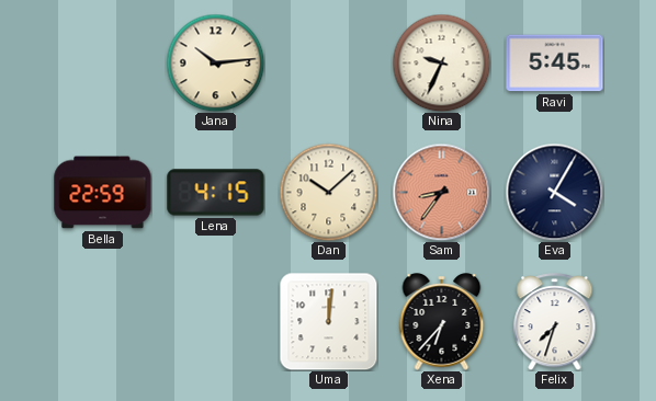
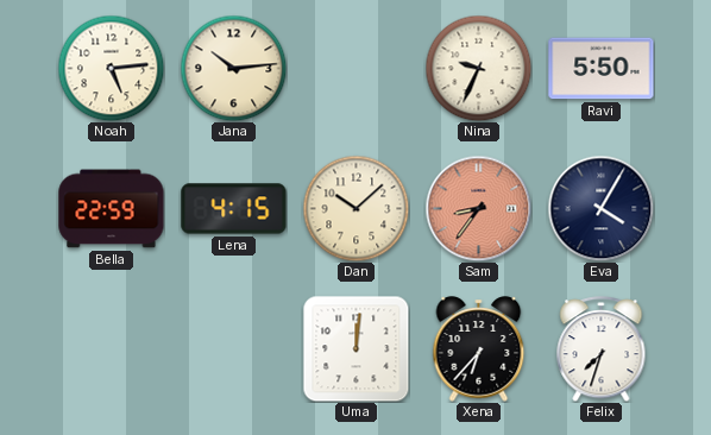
Noah: none -> 5:14 (111, 68)
Ravi: 5:45 -> 5:50 (602, 69)
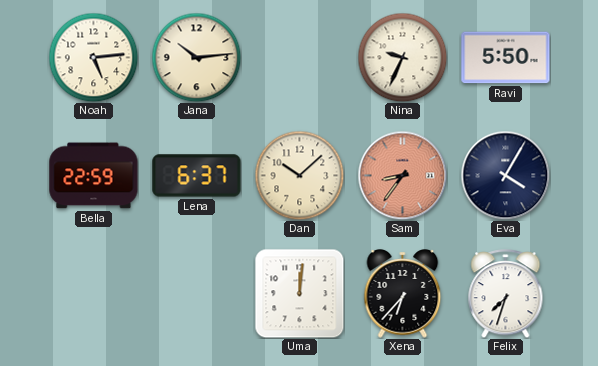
Lena: 4:15 -> 6:37 (197, 176)
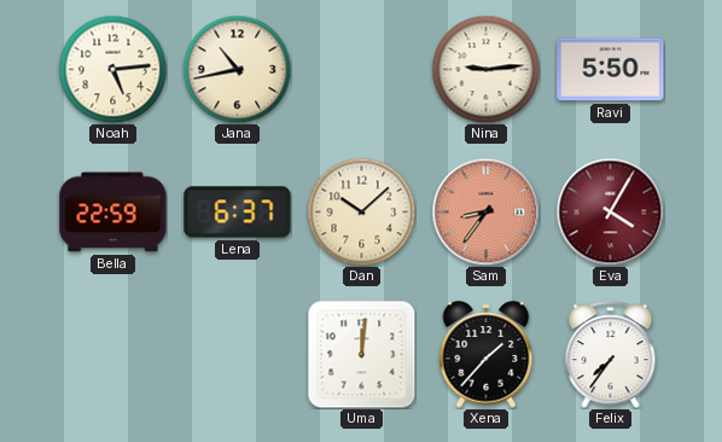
Jana: 10:14 -> 10:43 (237, 69)
Nina: 9:34 -> 9:14 (485, 69)
Eva dial: navy -> burgundy (610, 211)
Xena: 6:37 -> 1:37 (487, 355)
Felix: 7:33 -> 7:36 (611, 355)
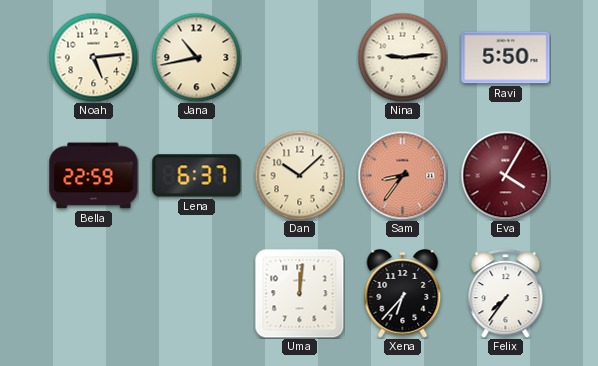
Xena: 1:37 -> 6:37 (403, 294)
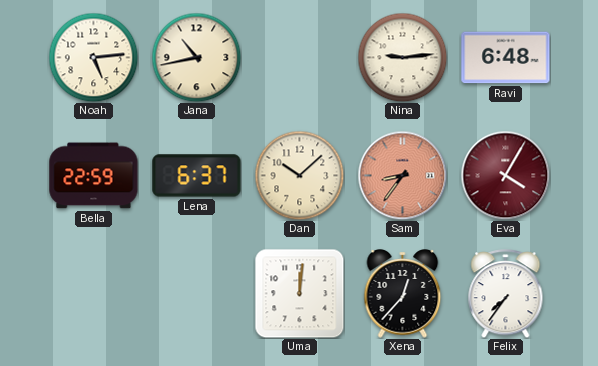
Ravi: 5:50 -> 6:48 (506, 58)
Xena: 6:37 -> 12:37 (403, 294)
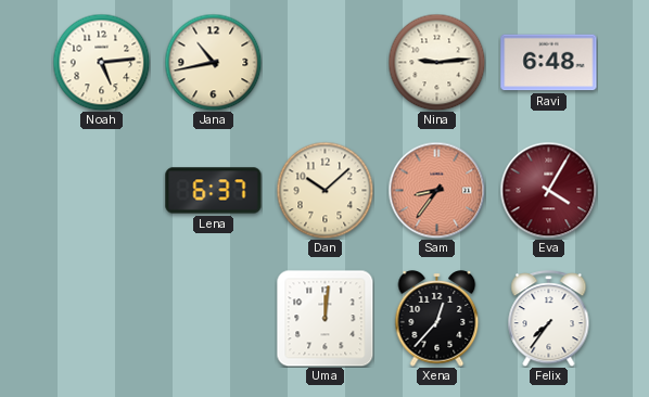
Bella: 22:59 -> none (94, 176)
